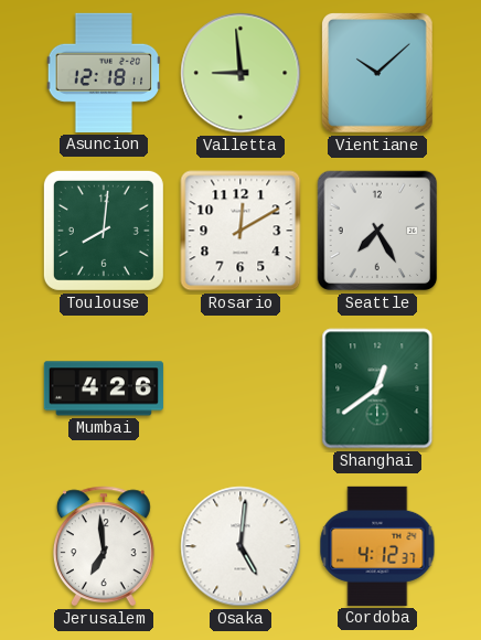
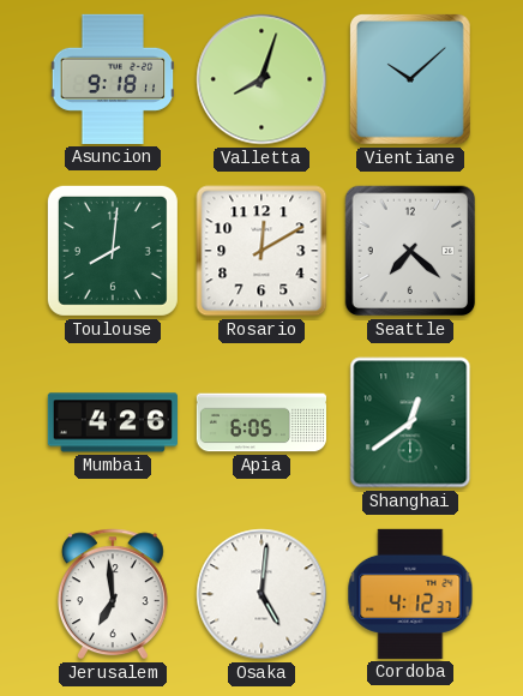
Asuncion: 12:18 -> 9:18 (113, 79)
Valletta: 8:59 -> 8:03 (261, 79)
Seattle: 7:25 -> 7:22 (410, 251)
Apia: none -> 6:05 (260, 422)
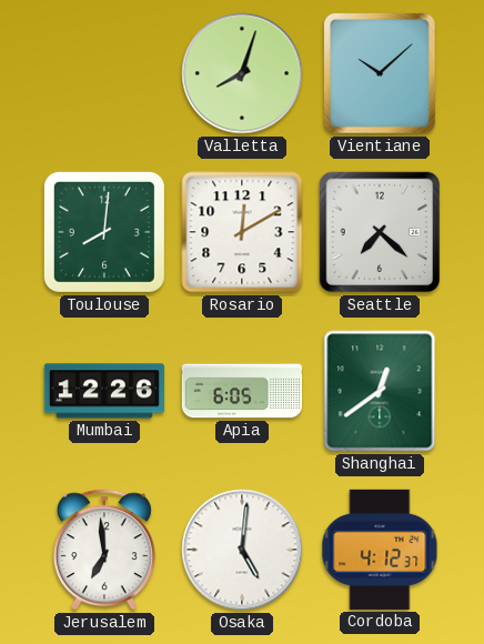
Asuncion: 9:18 -> none (113, 79)
Mumbai: 4:26 -> 12:26 (104, 391)
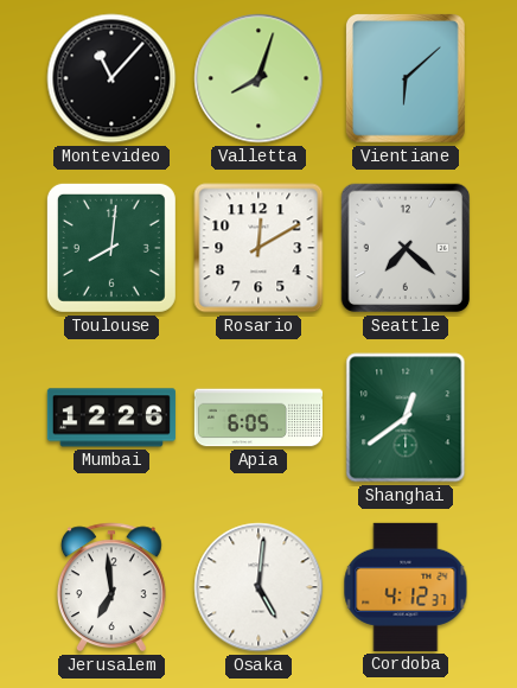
Montevideo: none -> 11:07 (111, 78)
Vientiane: 10:08 -> 6:08 (406, 79)
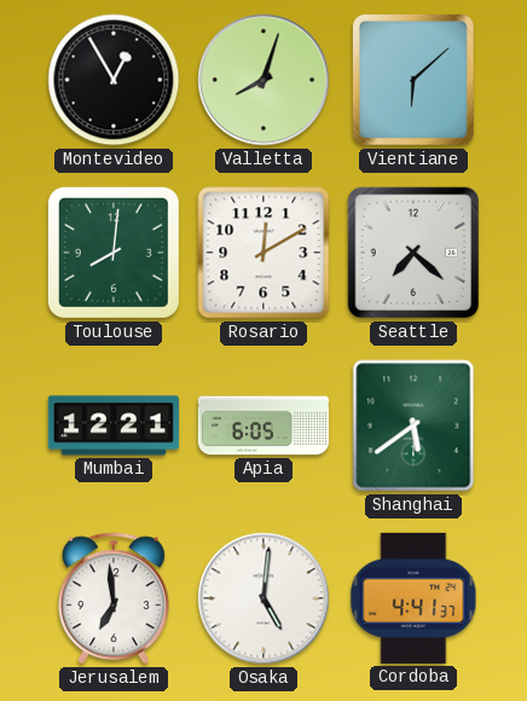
Montevideo: 11:07 -> 12:55 (114, 80)
Mumbai: 12:26 -> 12:21 (114, 425)
Shanghai: 12:39 -> 5:39 (413, 425)
Cordoba: 4:12 -> 4:41 (413, 598)
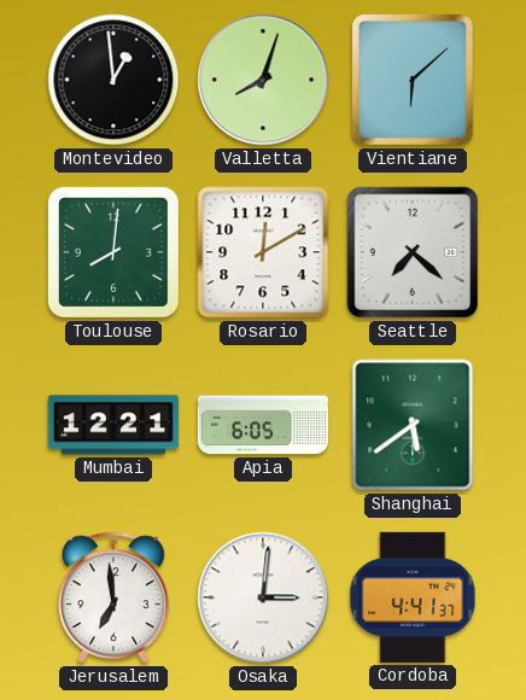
Montevideo: 12:55 -> 12:59 (113, 80)
Osaka: 5:01 -> 3:01 (263, 597)
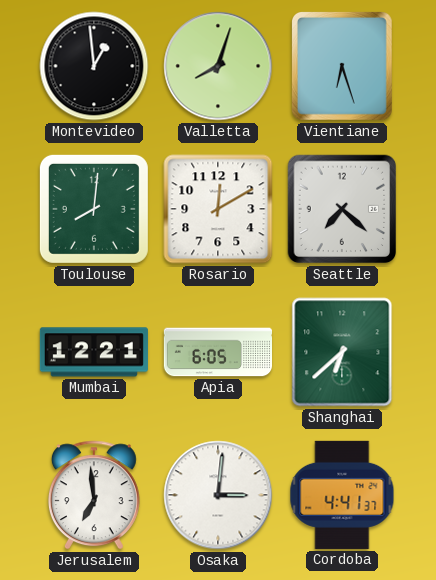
Vientiane: 6:08 -> 6:27 (342, 67)
Shanghai: 5:39 -> 6:38 (342, 352)
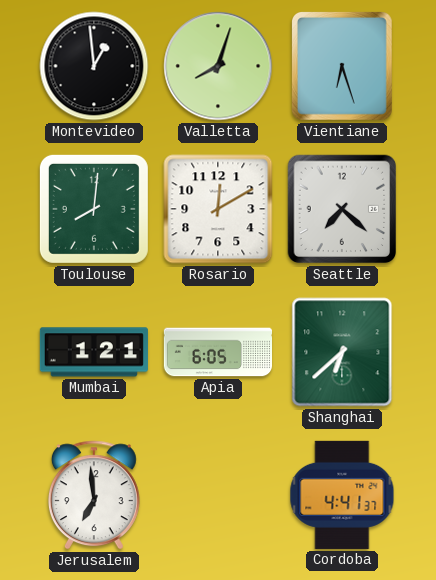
Mumbai: 12:21 -> 1:21 (94, 352)
Osaka: 3:01 -> none (218, 495)
